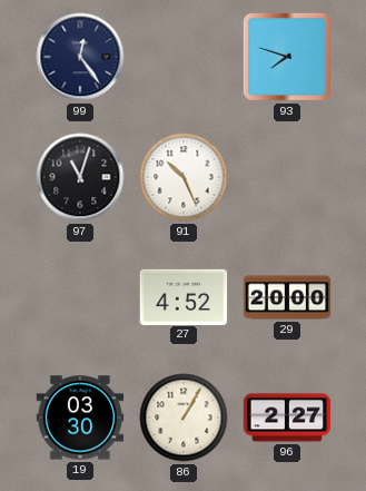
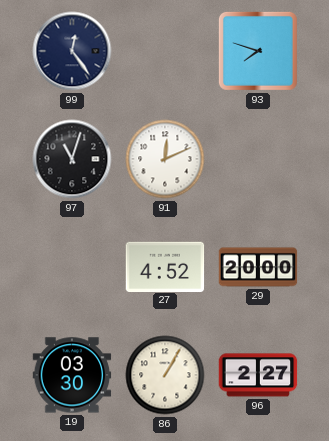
91: 10:26 -> 12:11 (165, 159)
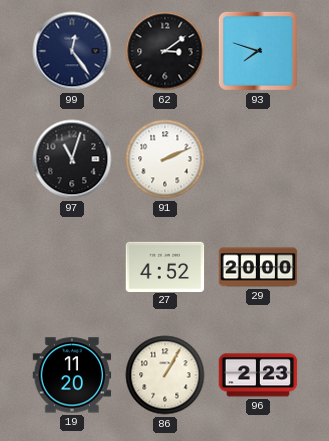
62: none -> 3:09 (165, 51)
91: 12:11 -> 2:11 (165, 159)
19: 03:30 -> 11:20 (72, 375)
96: 2:27 -> 2:23 (258, 375)
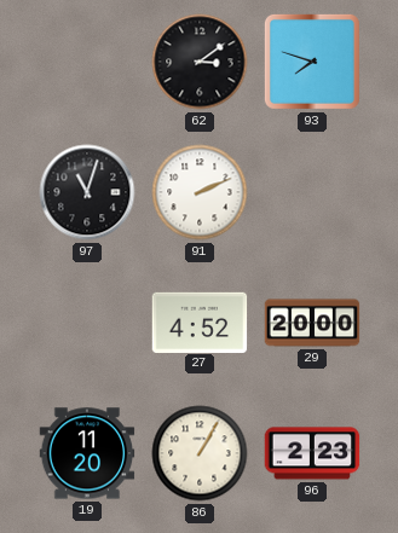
99: 12:24 -> none (72, 51)
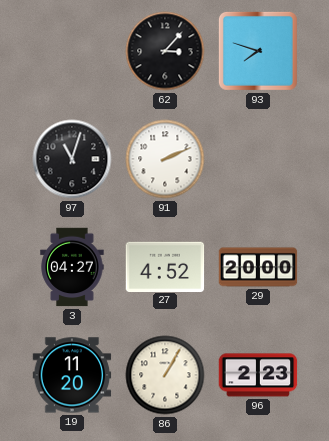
62: 3:09 -> 3:07 (165, 51)
3: none -> 04:27 (72, 267)
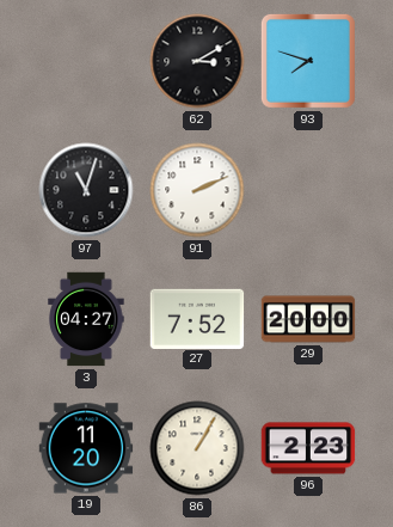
62: 3:07 -> 3:10 (197, 61)
27: 4:52 -> 7:52 (197, 318)
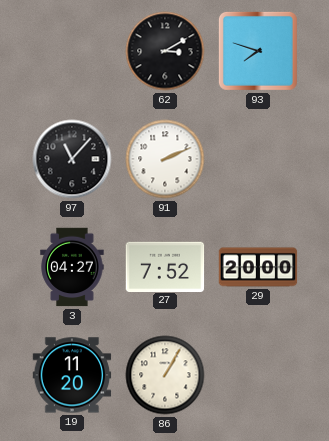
97: 11:03 -> 11:07 (72, 159)
96: 2:23 -> none (308, 448)
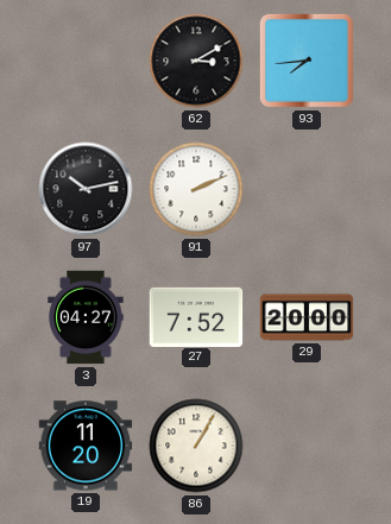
93: 7:48 -> 7:44 (307, 61)
97: 11:07 -> 10:13 (86, 189)
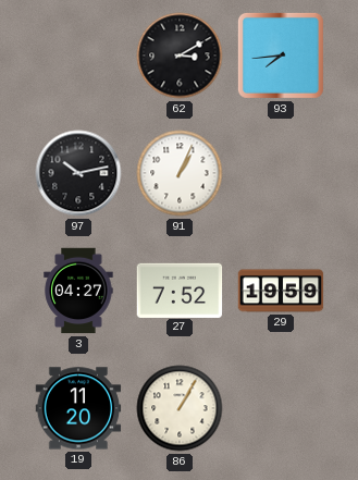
91: 2:11 -> 1:04 (180, 173)
29: 20:00 -> 19:59 (281, 291)
